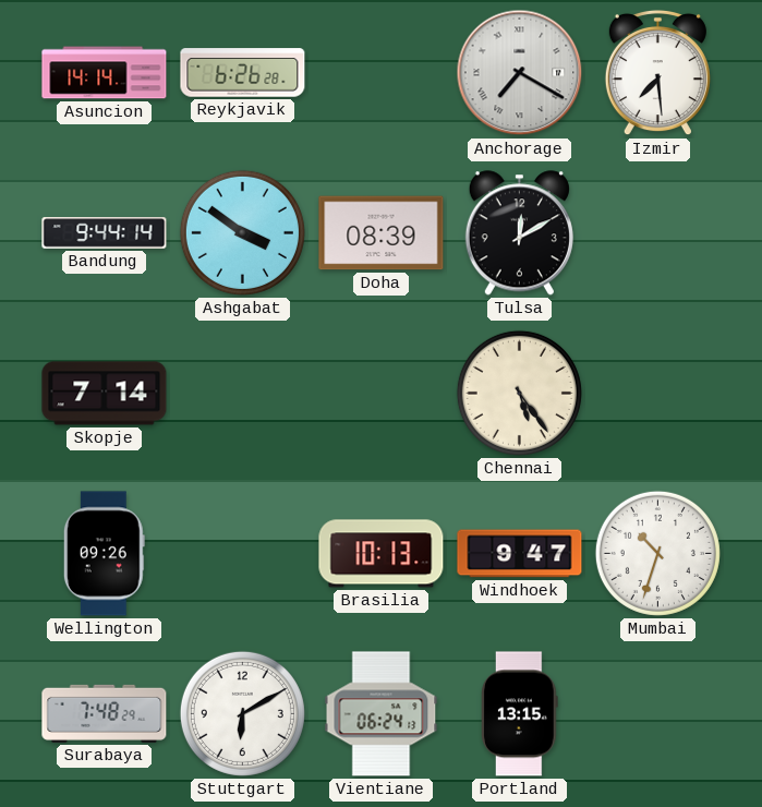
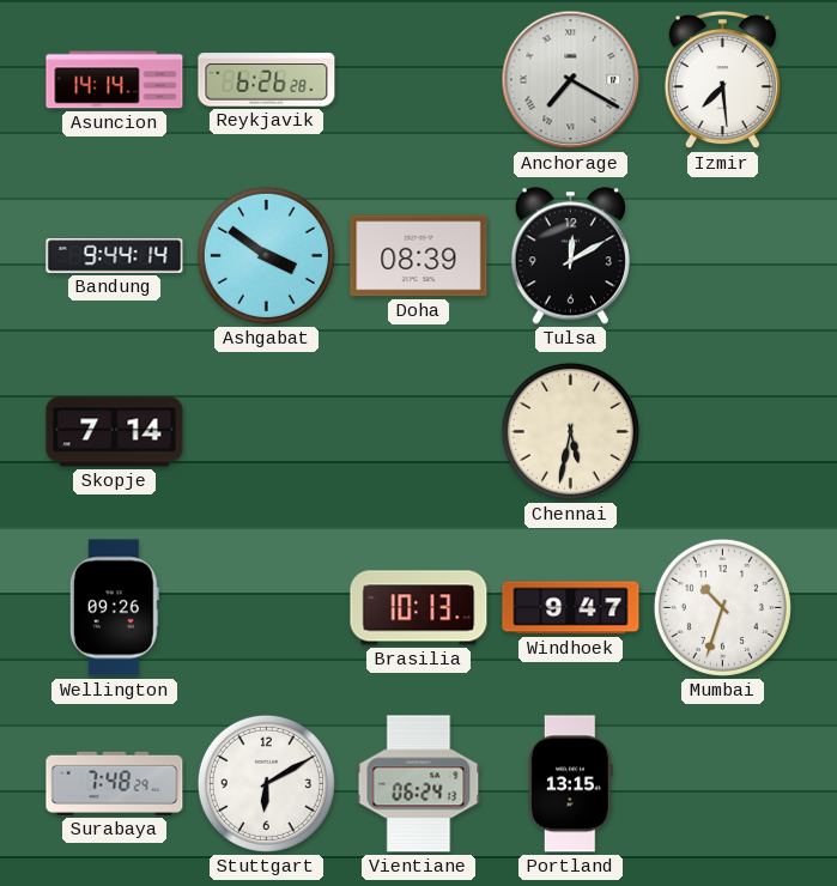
Chennai: 5:24 -> 5:32 (570, 431)
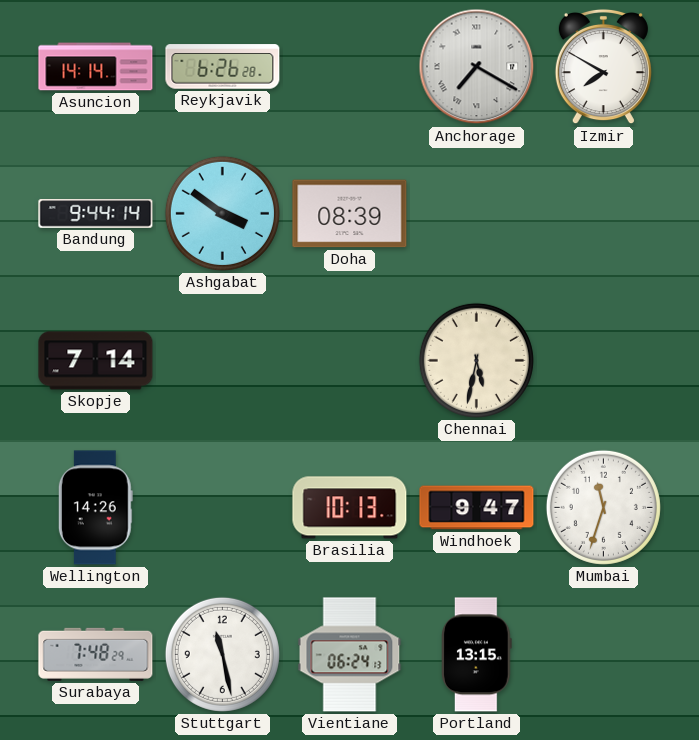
Izmir: 7:29 -> 7:50 (603, 67)
Tulsa: 12:10 -> none (570, 256)
Wellington: 09:26 -> 14:26 (95, 508)
Mumbai: 10:33 -> 11:33 (603, 507)
Stuttgart: 6:10 -> 11:28 (222, 654)
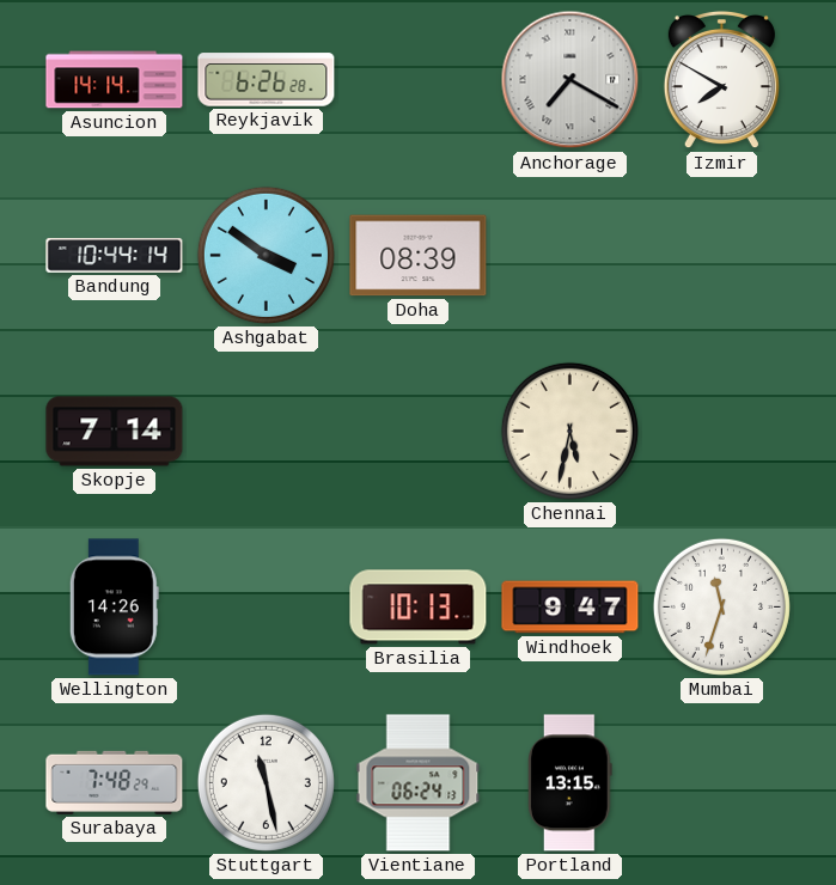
Bandung: 9:44 -> 10:44 (115, 256)
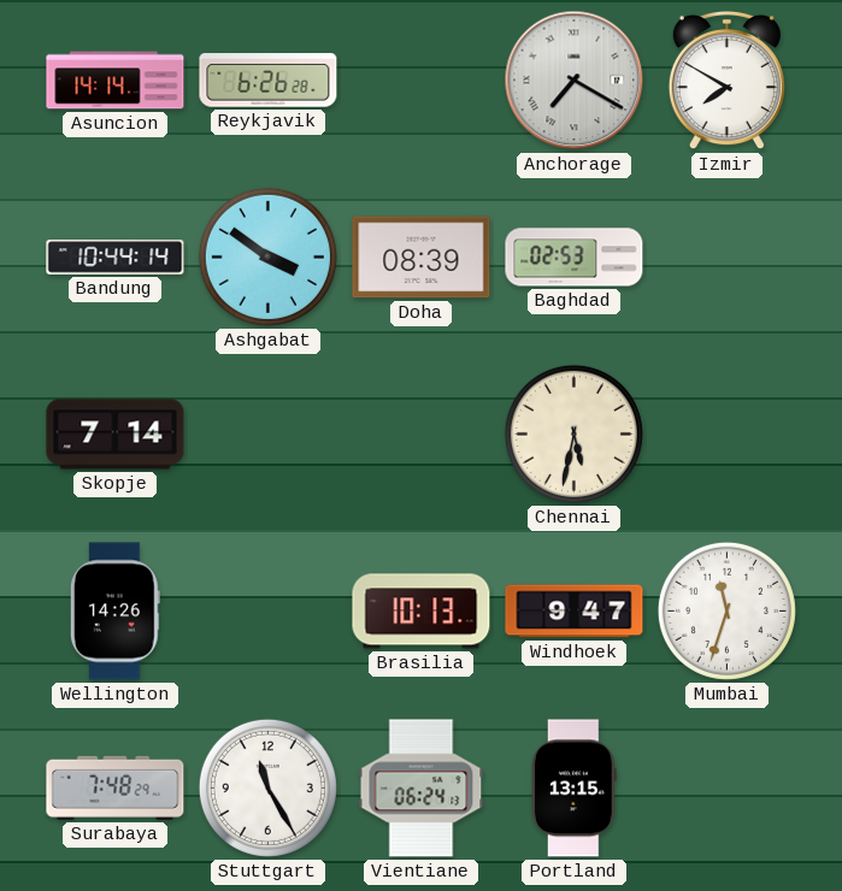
Baghdad: none -> 02:53 (575, 258)
Stuttgart: 11:28 -> 11:25 (267, 787)
